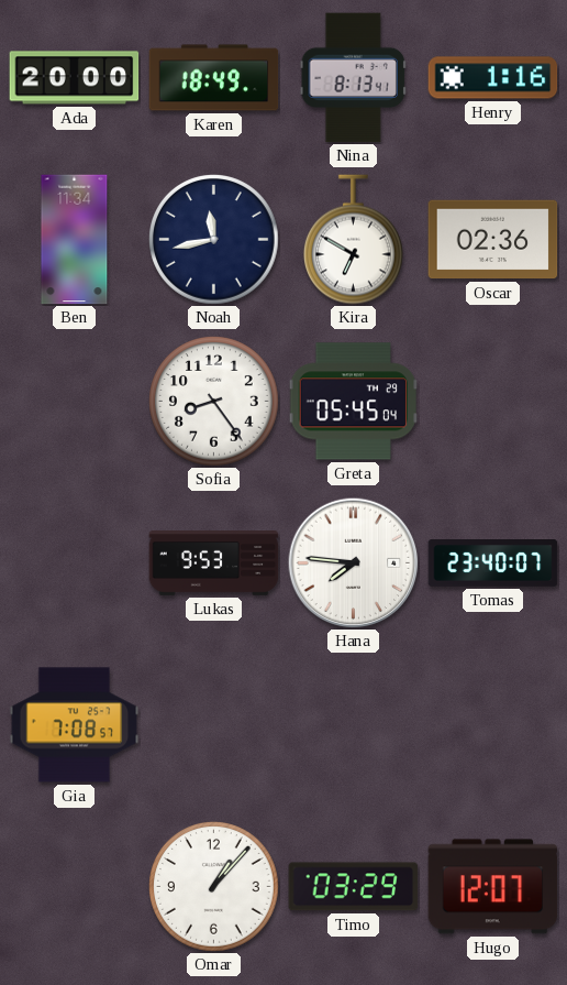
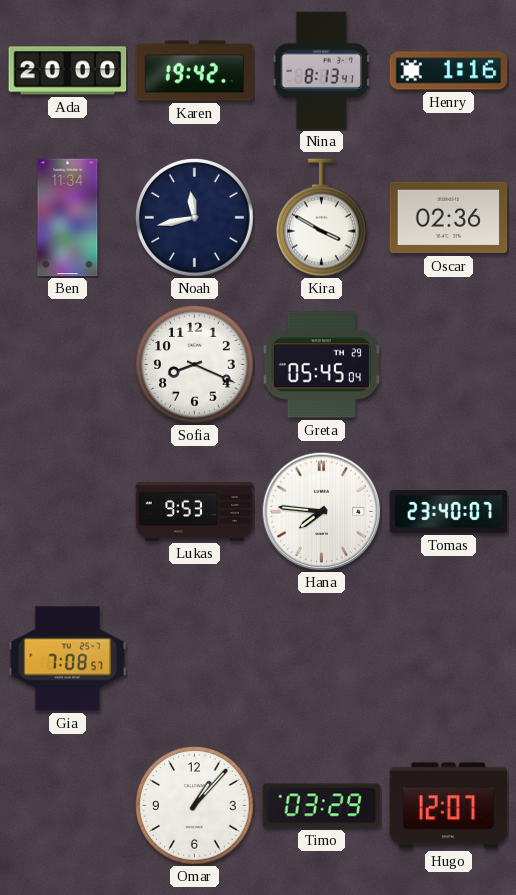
Karen: 18:49 -> 19:42 (195, 71)
Kira: 6:50 -> 3:50 (321, 218)
Sofia: 8:24 -> 8:19 (195, 365)
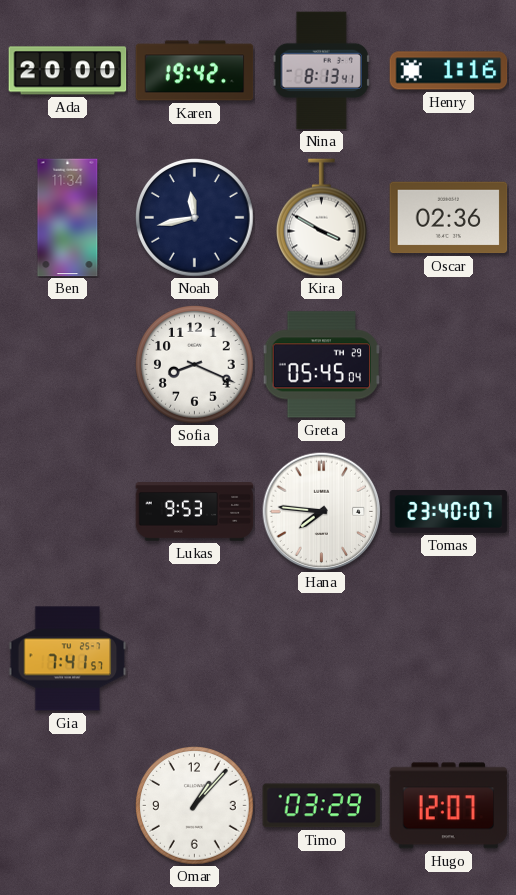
Gia: 7:08 -> 7:41 (68, 659)
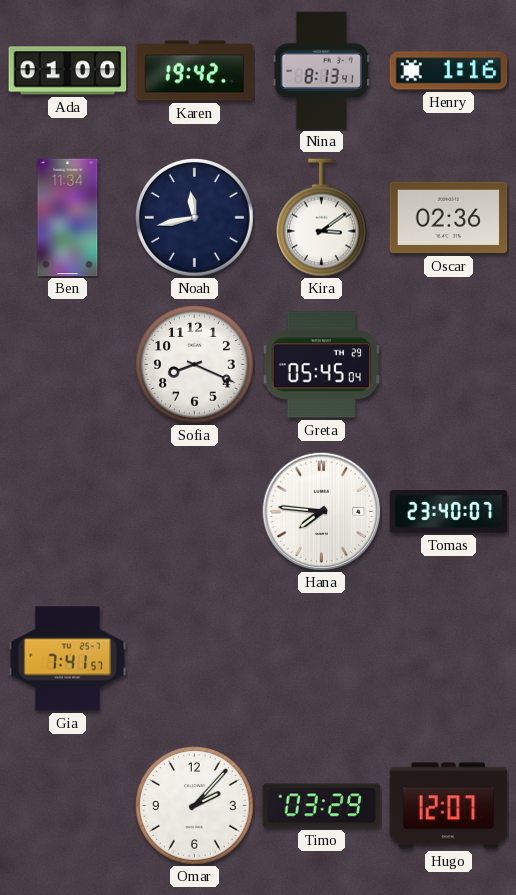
Ada: 20:00 -> 01:00 (68, 71)
Kira: 3:50 -> 3:09 (321, 218)
Lukas: 9:53 -> none (195, 512)
Omar: 1:07 -> 2:07 (195, 806)
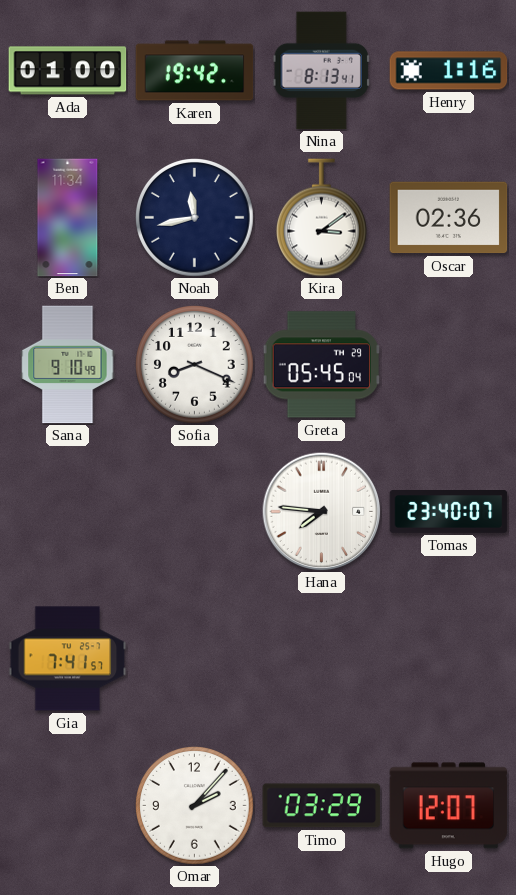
Sana: none -> 9:10 (68, 365)
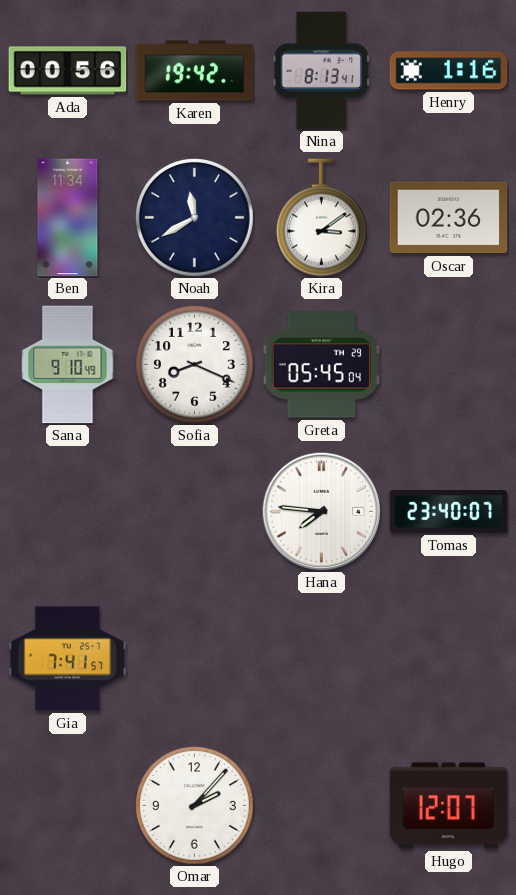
Ada: 01:00 -> 00:56 (68, 71)
Noah: 11:43 -> 11:40 (195, 218)
Timo: 03:29 -> none (322, 806)
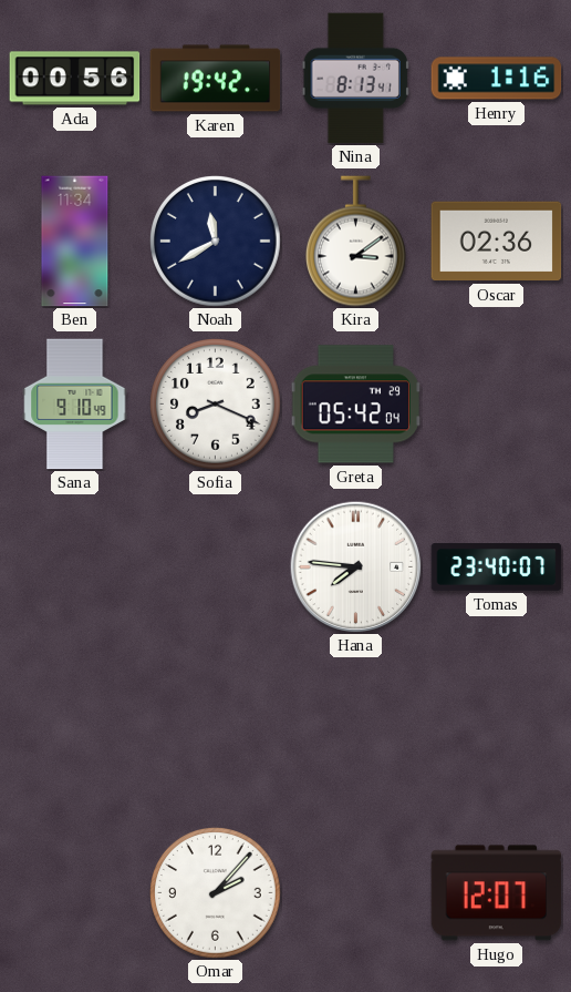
Greta: 05:45 -> 05:42 (355, 405)
Gia: 7:41 -> none (68, 659)
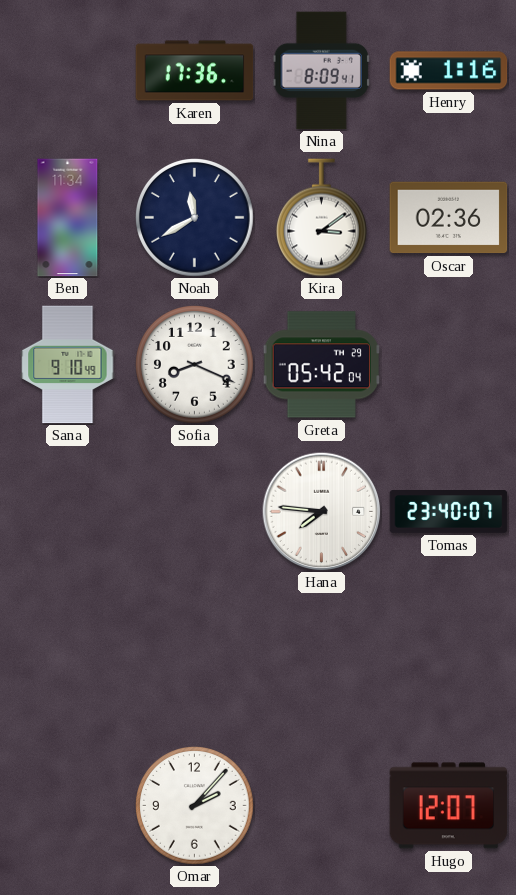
Ada: 00:56 -> none (75, 79)
Karen: 19:42 -> 17:36 (195, 71)
Nina: 8:13 -> 8:09 (321, 71)
